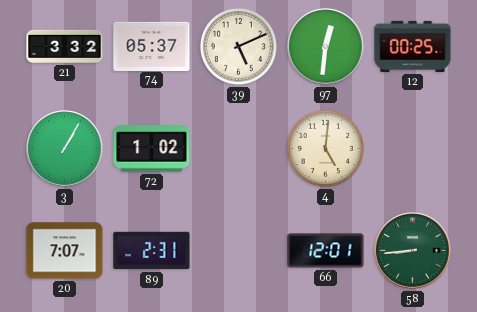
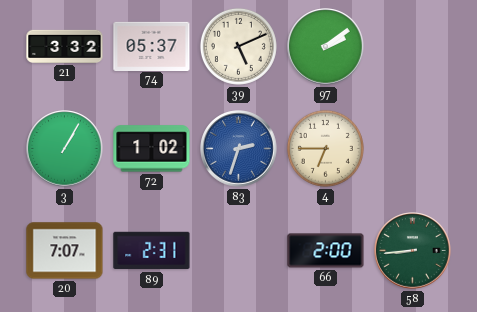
97: 12:31 -> 2:09 (326, 47)
12: 00:25 -> none (413, 46)
83: none -> 2:33 (239, 149)
4: 5:01 -> 6:45 (325, 148)
66: 12:01 -> 2:00 (326, 251)
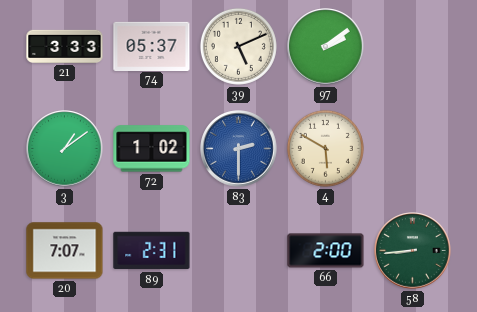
21: 3:32 -> 3:33 (65, 46)
3: 1:05 -> 1:09 (65, 149)
83: 2:33 -> 2:30 (239, 149)
4: 6:45 -> 5:50 (325, 148)
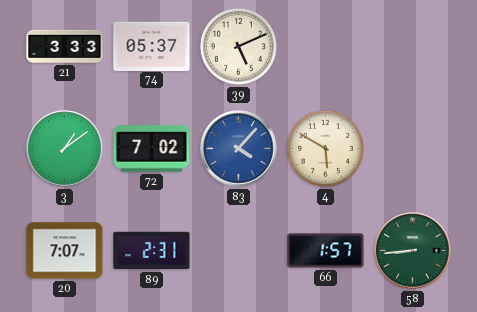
97: 2:09 -> none (326, 47)
72: 1:02 -> 7:02 (152, 149)
83: 2:30 -> 4:07 (239, 149)
66: 2:00 -> 1:57 (326, 251)
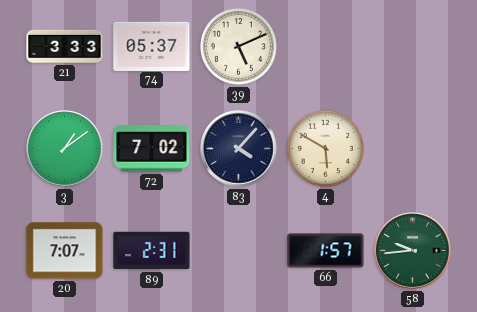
83 dial: blue -> navy (239, 149)
58: 8:44 -> 9:44 (413, 251)
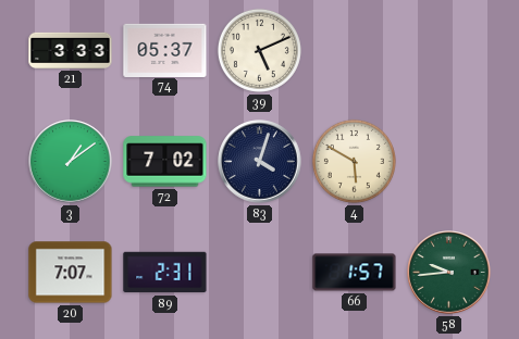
83: 4:07 -> 4:03 (260, 162)
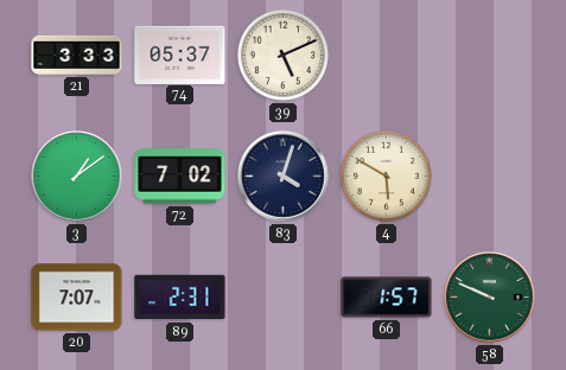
58: 9:44 -> 9:49 (490, 298)
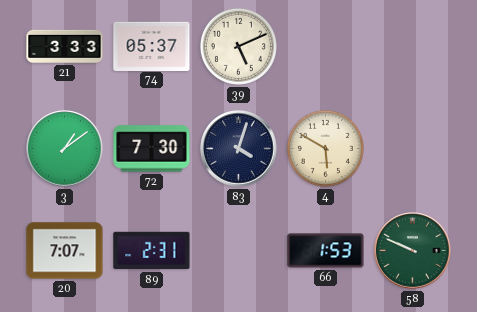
72: 7:02 -> 7:30 (152, 149)
66: 1:57 -> 1:53 (326, 251)
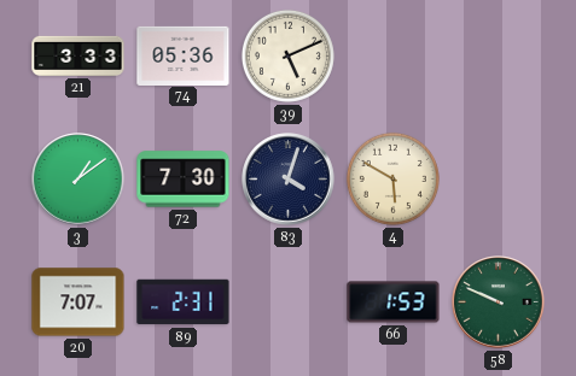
74: 05:37 -> 05:36 (184, 55)
